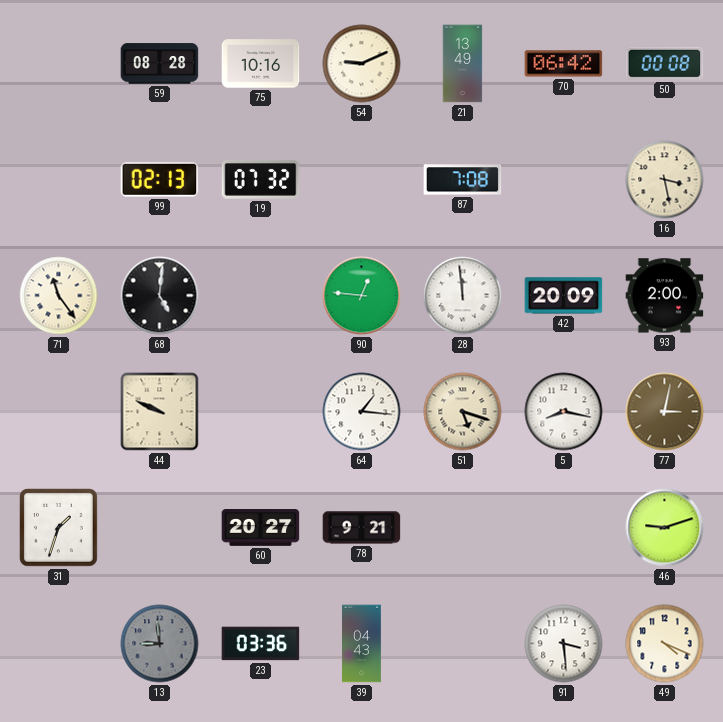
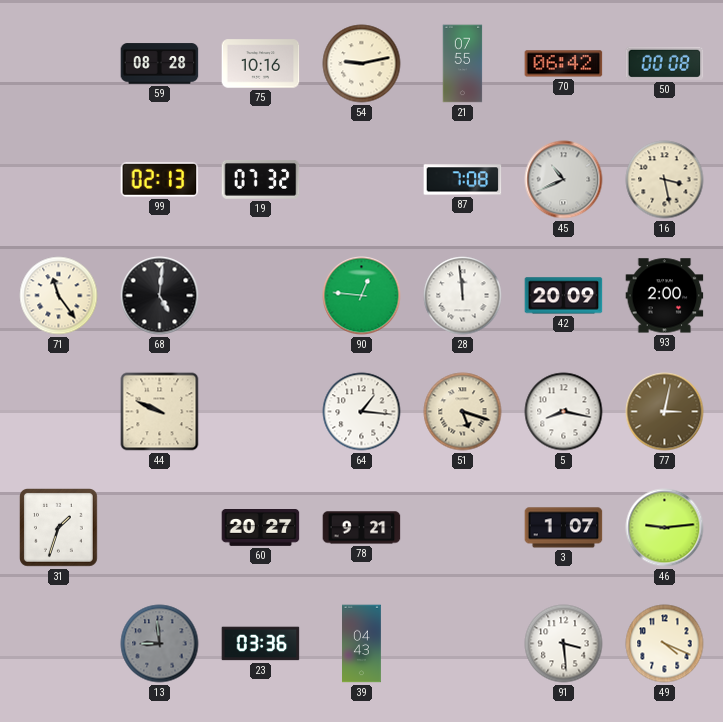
54: 9:11 -> 9:13 (362, 64)
21: 13:49 -> 07:55 (463, 64)
45: none -> 10:41 (564, 180)
3: none -> 1:07 (564, 528)
46: 9:12 -> 9:14 (665, 528)
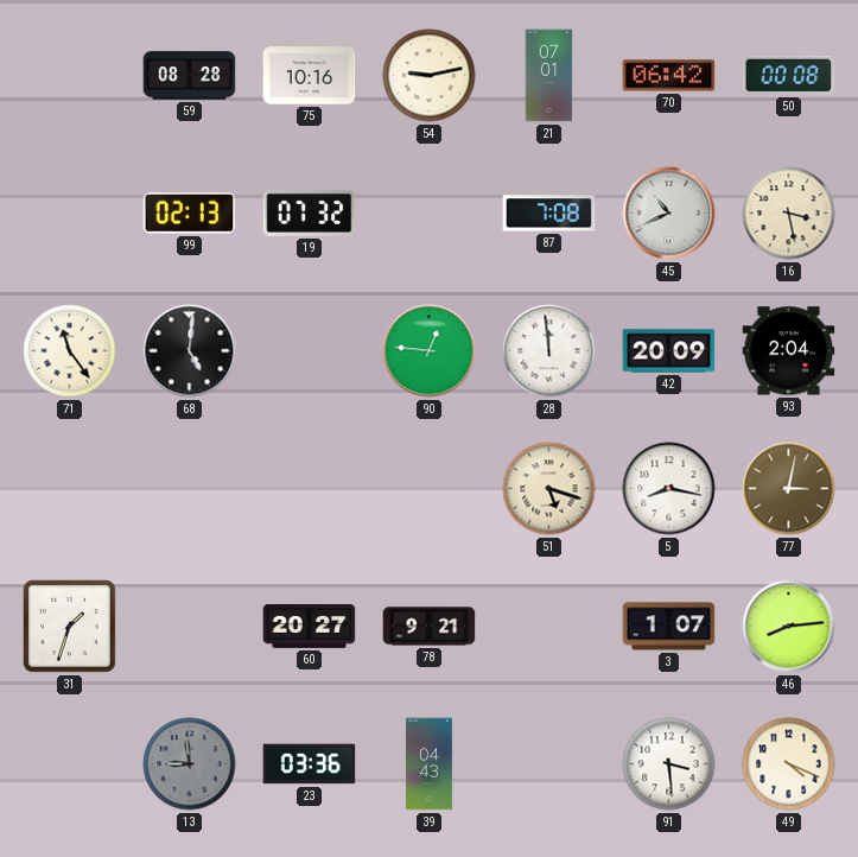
21: 07:55 -> 07:01 (549, 76)
93: 2:00 -> 2:04 (789, 351)
44: 9:49 -> none (160, 412)
64: 1:16 -> none (362, 412)
46: 9:14 -> 8:14 (789, 627)
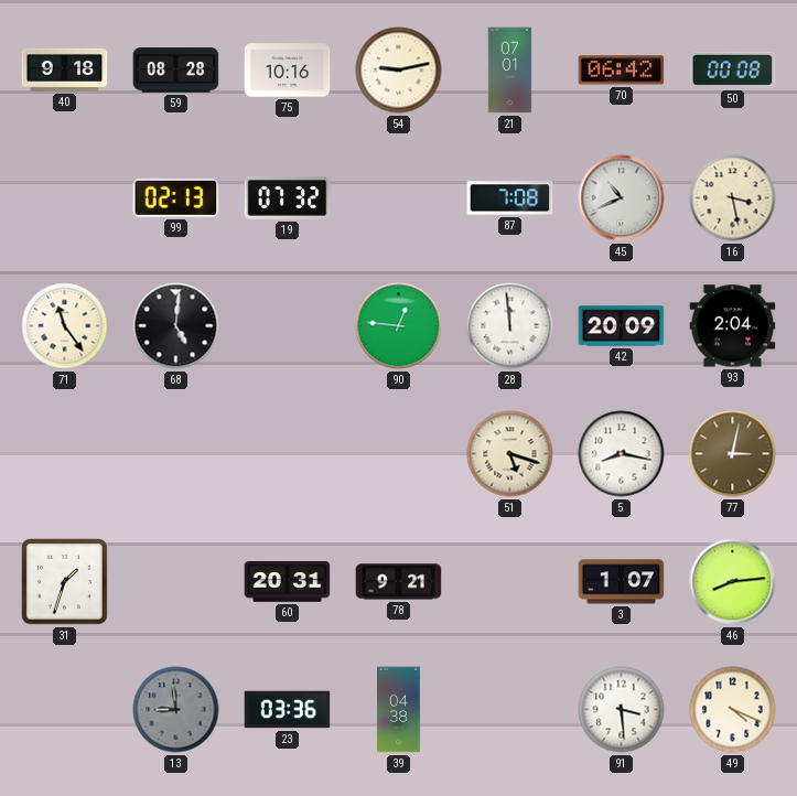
40: none -> 9:18 (65, 69)
60: 20:27 -> 20:31 (288, 582)
39: 04:43 -> 04:38 (399, 710)
